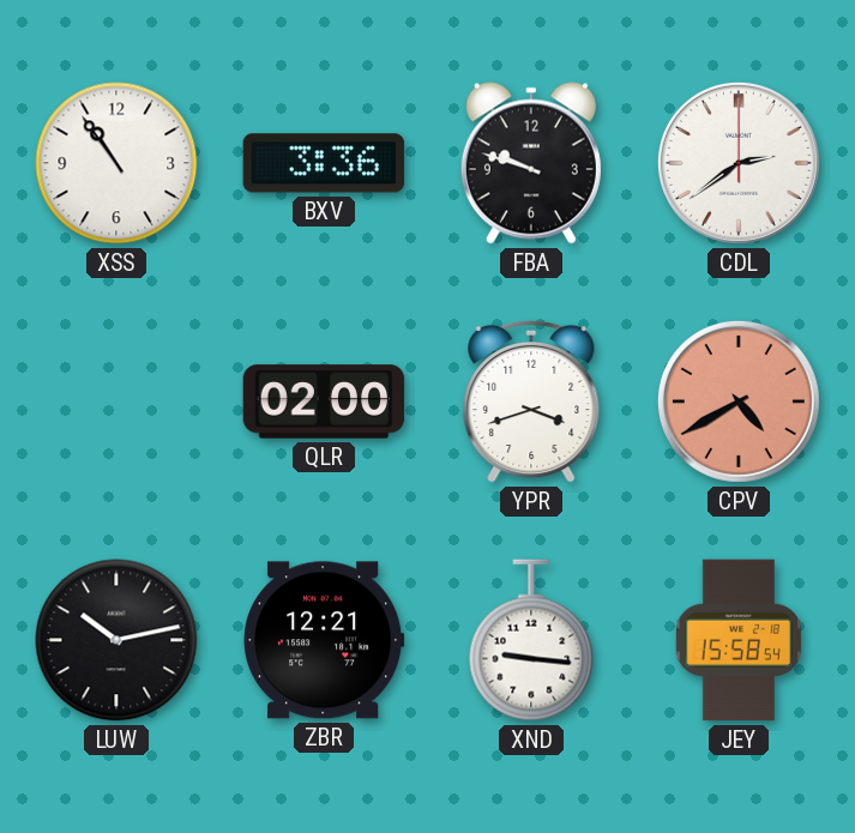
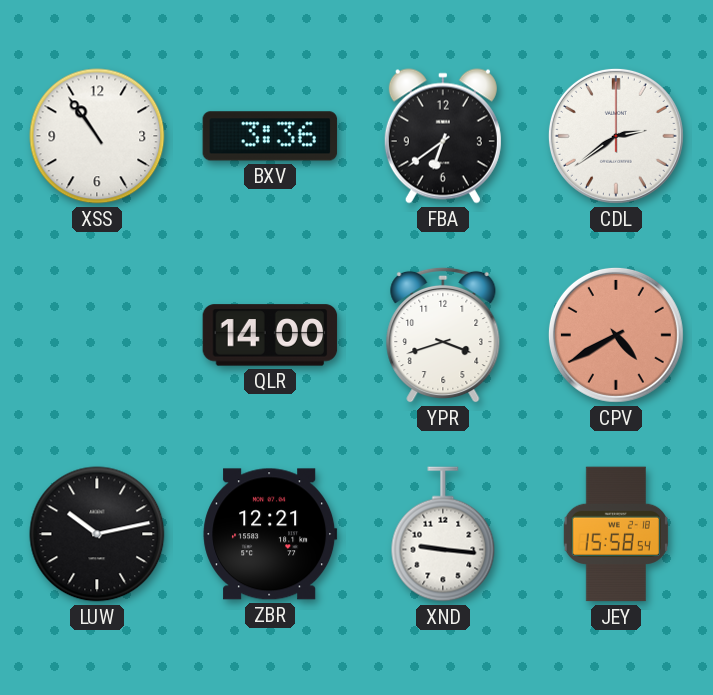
FBA: 9:48 -> 6:39 (443, 136)
QLR: 02:00 -> 14:00 (270, 335)
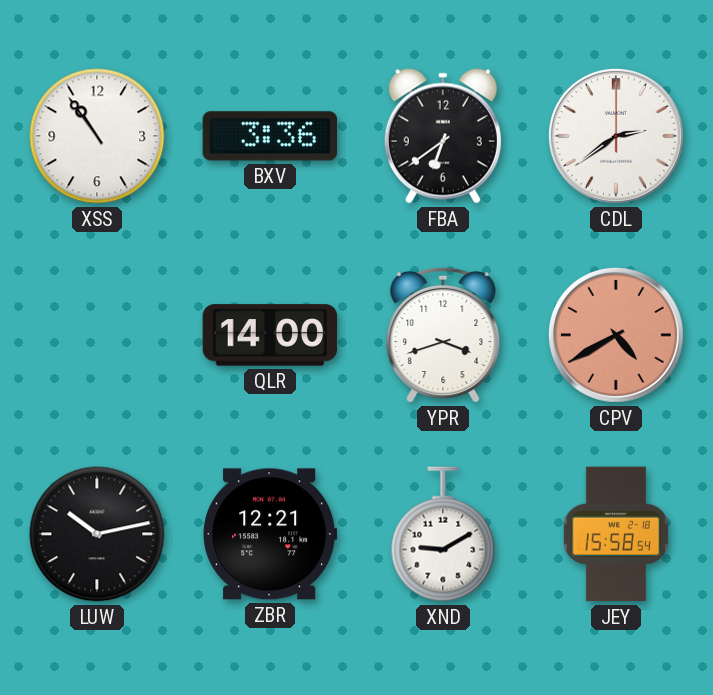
XND: 9:16 -> 9:10 (443, 534)
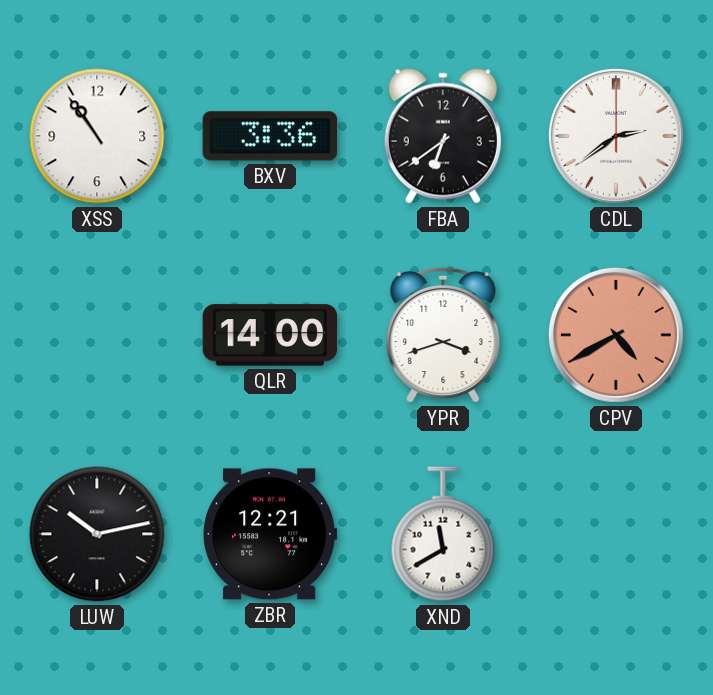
XND: 9:10 -> 11:40 (443, 534)
JEY: 15:58 -> none (616, 534)
